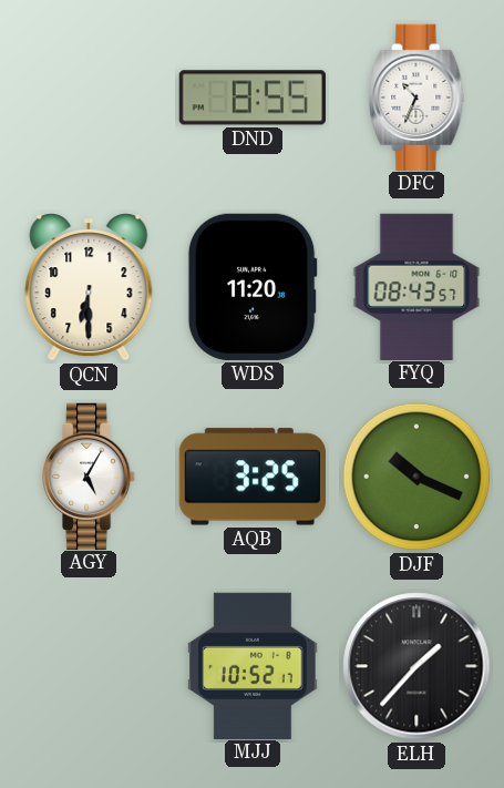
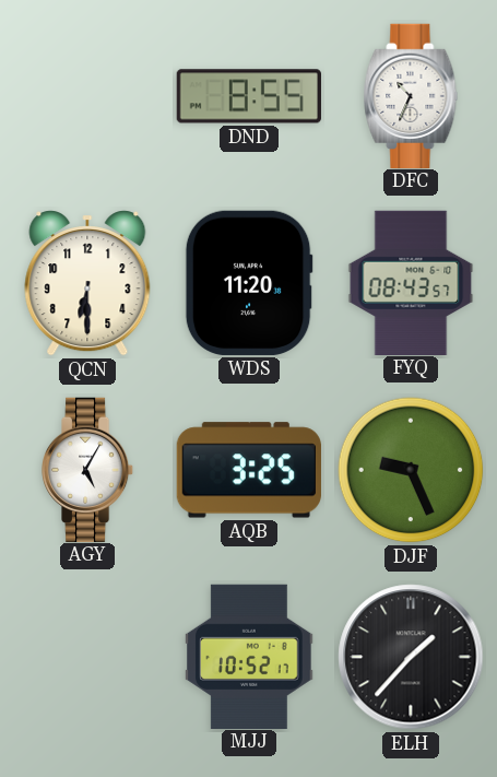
DJF: 10:19 -> 9:26 (411, 470)
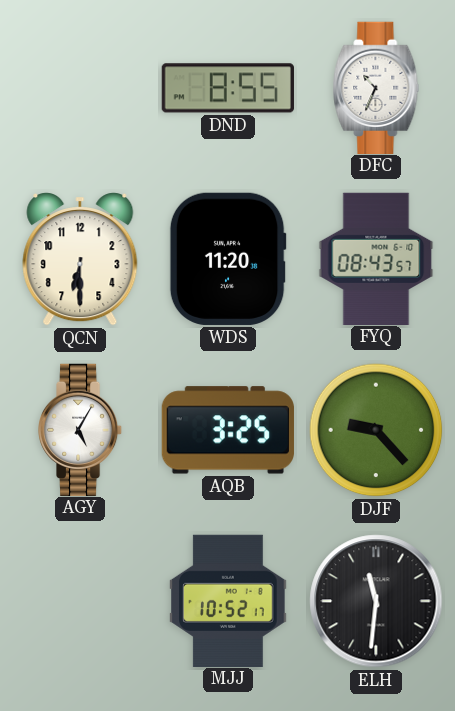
DJF: 9:26 -> 9:23 (376, 430)
ELH: 1:37 -> 11:31 (376, 601)
